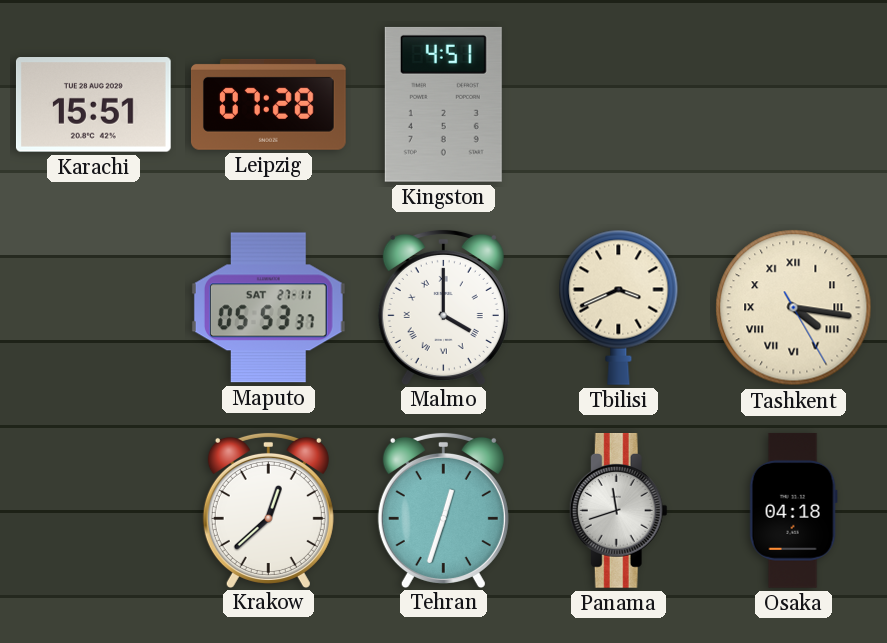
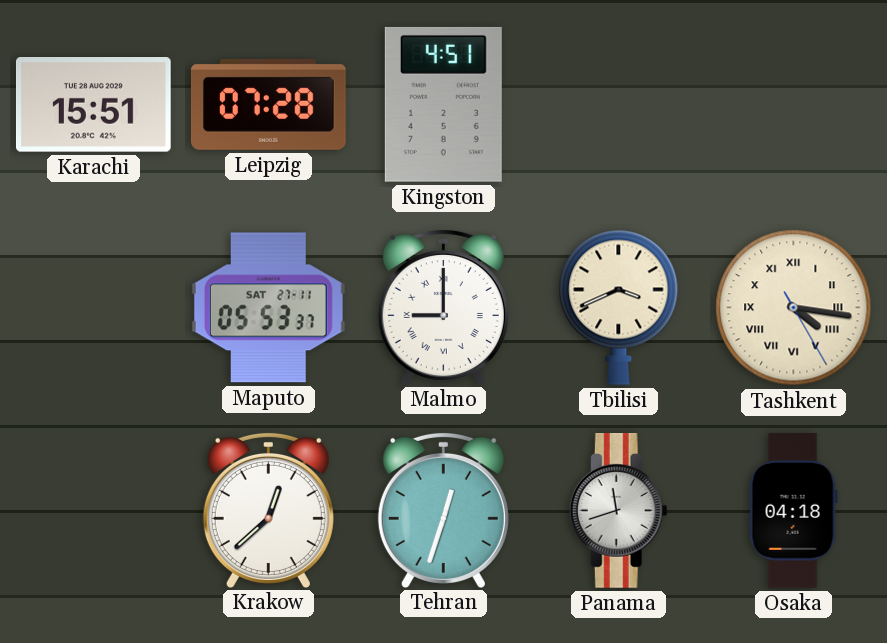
Malmo: 4:00 -> 9:00 (443, 307)
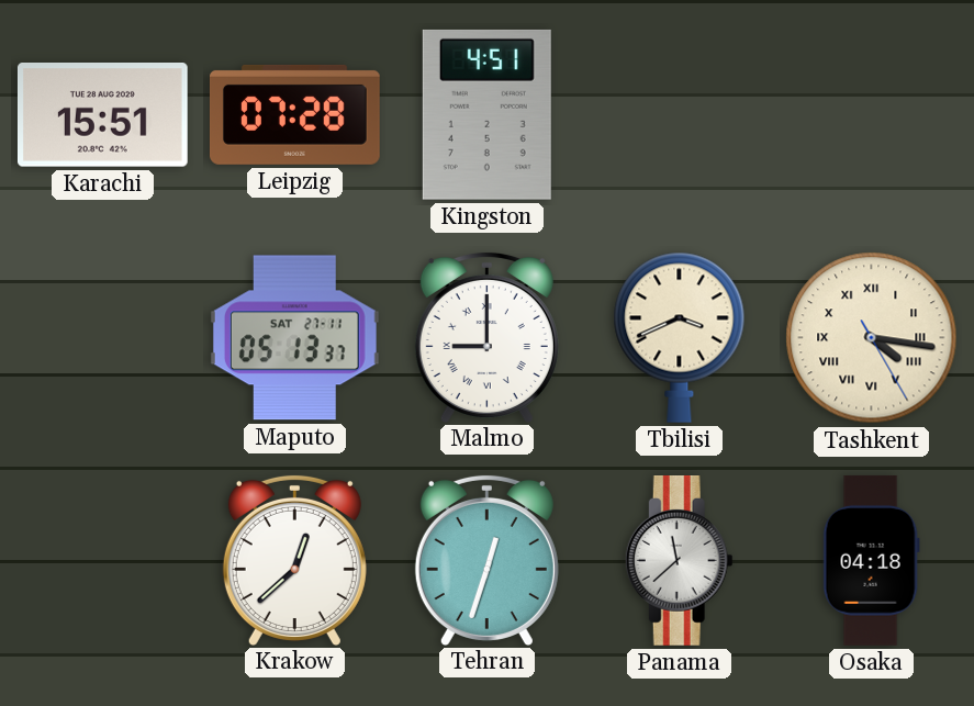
Maputo: 05:53 -> 05:13 (294, 338)
Panama: 11:42 -> 11:38 (679, 561)
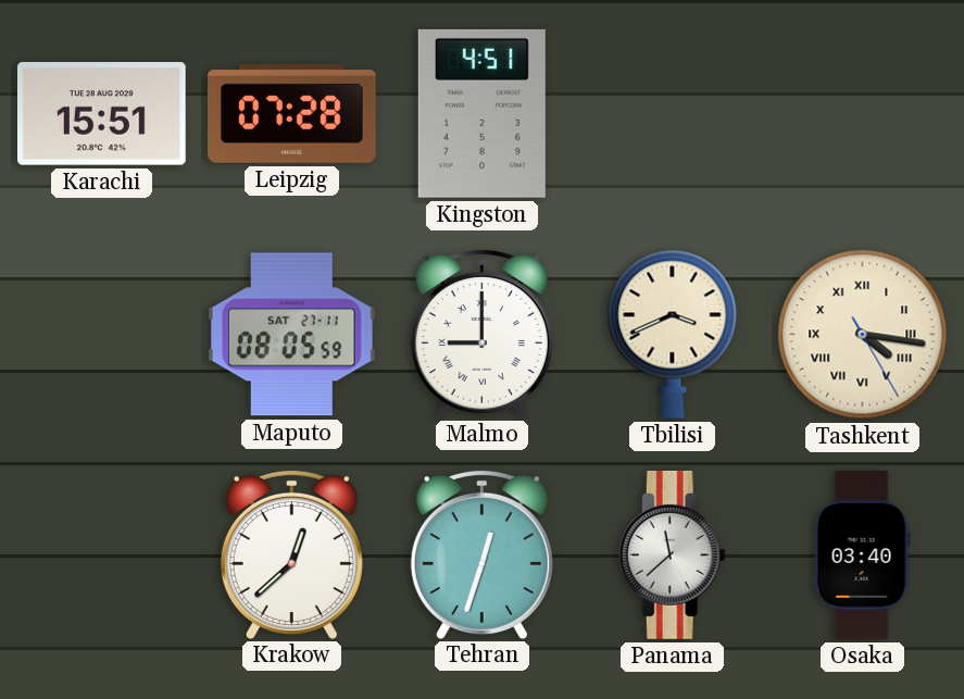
Maputo: 05:13 -> 08:05 (291, 335)
Osaka: 04:18 -> 03:40 (862, 554)
